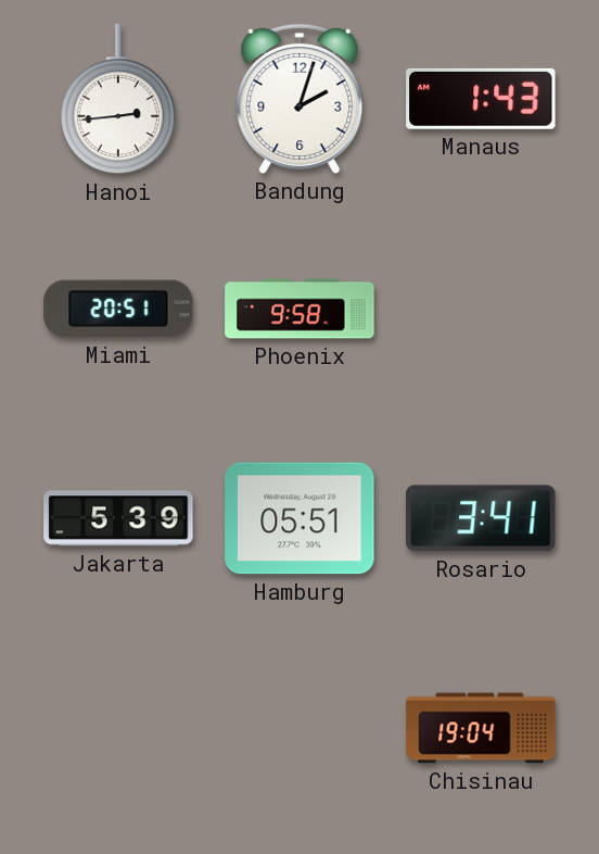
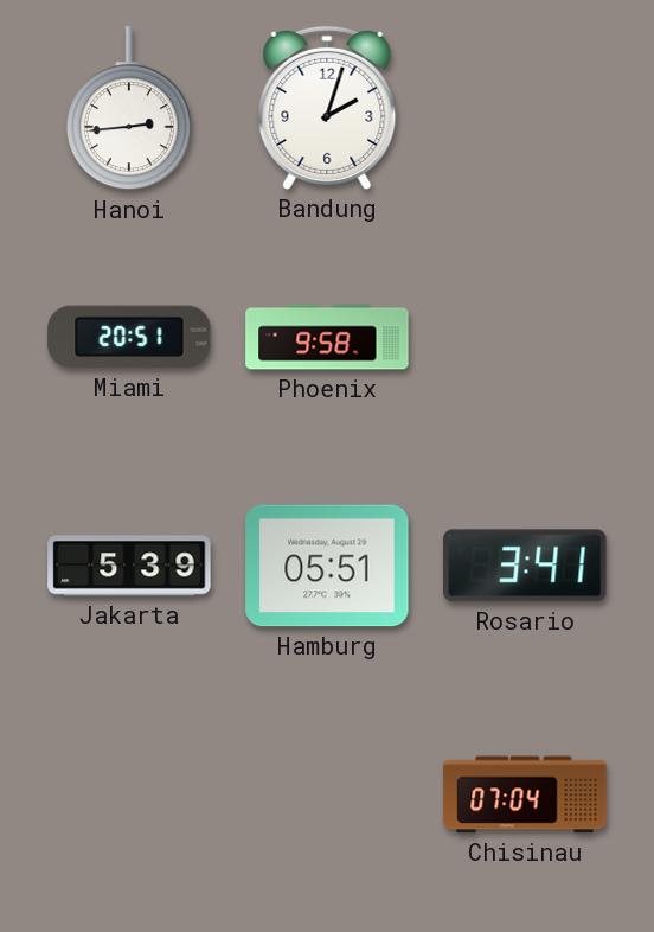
Manaus: 1:43 -> none (481, 99)
Chisinau: 19:04 -> 07:04 (525, 794)
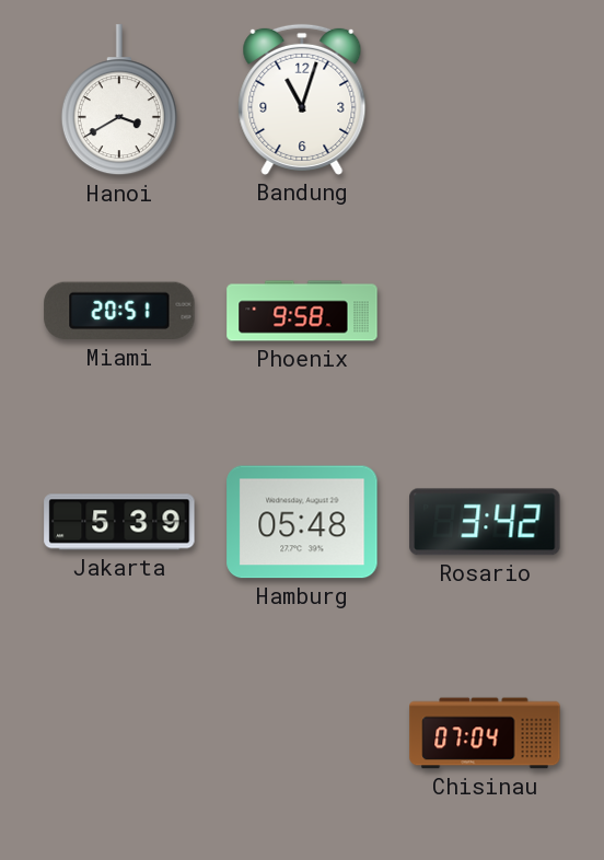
Hanoi: 2:44 -> 3:40 (119, 101)
Bandung: 2:03 -> 11:03 (302, 100)
Hamburg: 05:51 -> 05:48 (302, 522)
Rosario: 3:41 -> 3:42 (485, 522)
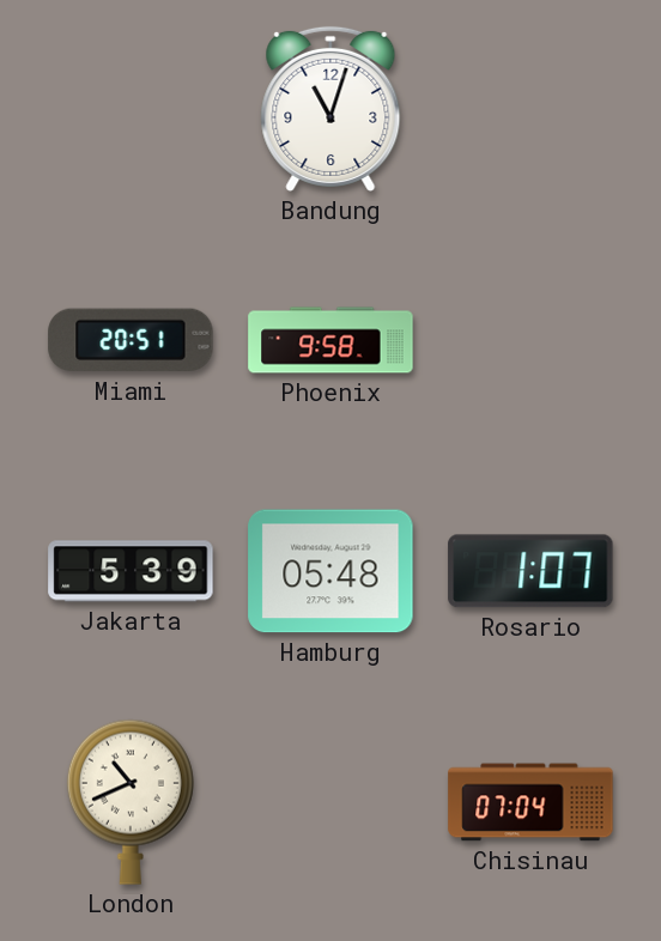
Hanoi: 3:40 -> none (119, 101)
Rosario: 3:42 -> 1:07 (530, 571)
London: none -> 10:41 (131, 802)
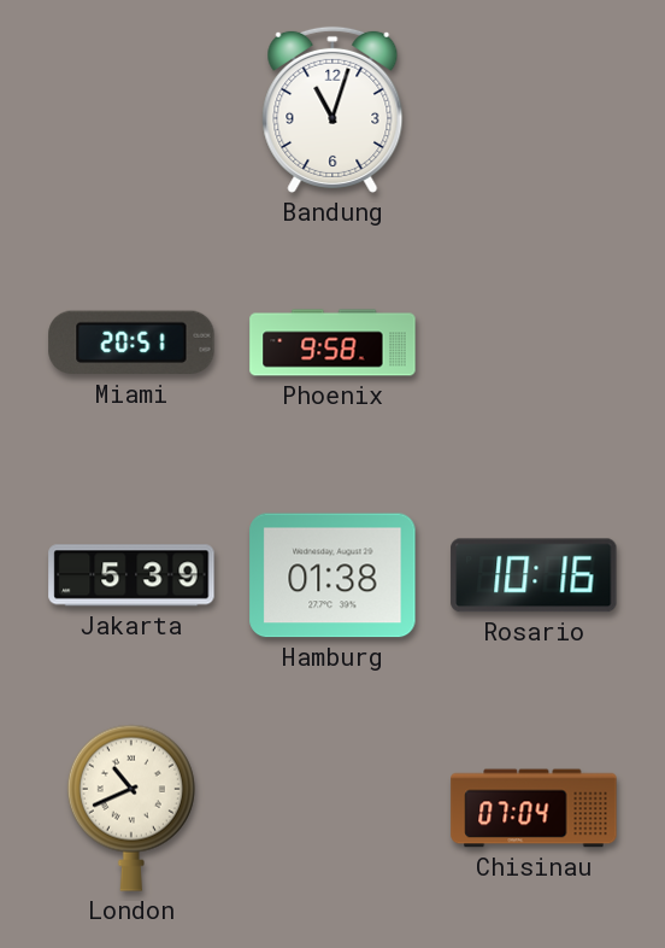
Hamburg: 05:48 -> 01:38 (332, 575)
Rosario: 1:07 -> 10:16 (534, 575)
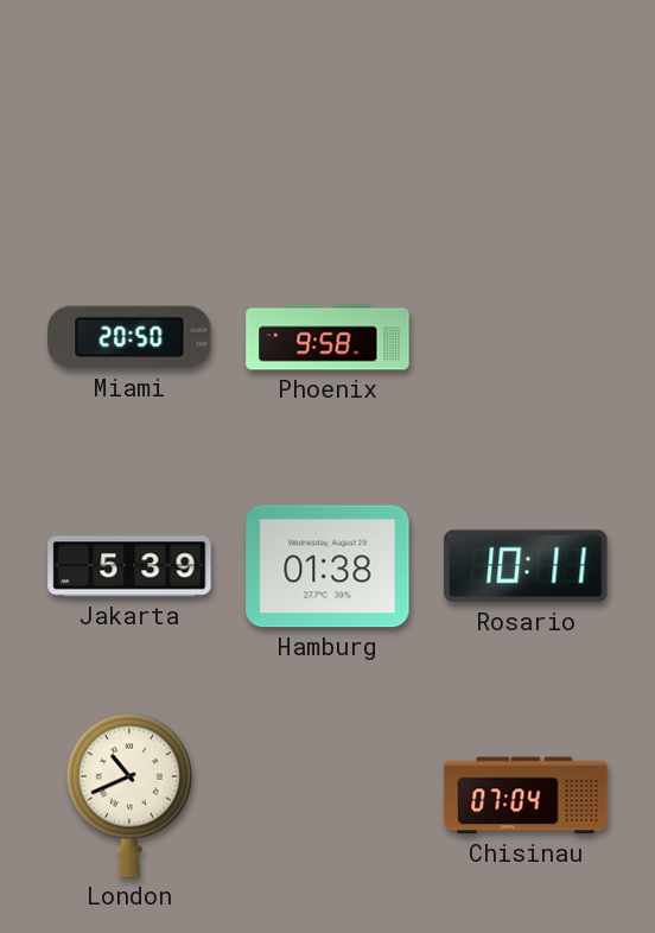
Bandung: 11:03 -> none (332, 110)
Miami: 20:51 -> 20:50 (129, 337)
Rosario: 10:16 -> 10:11 (526, 566)
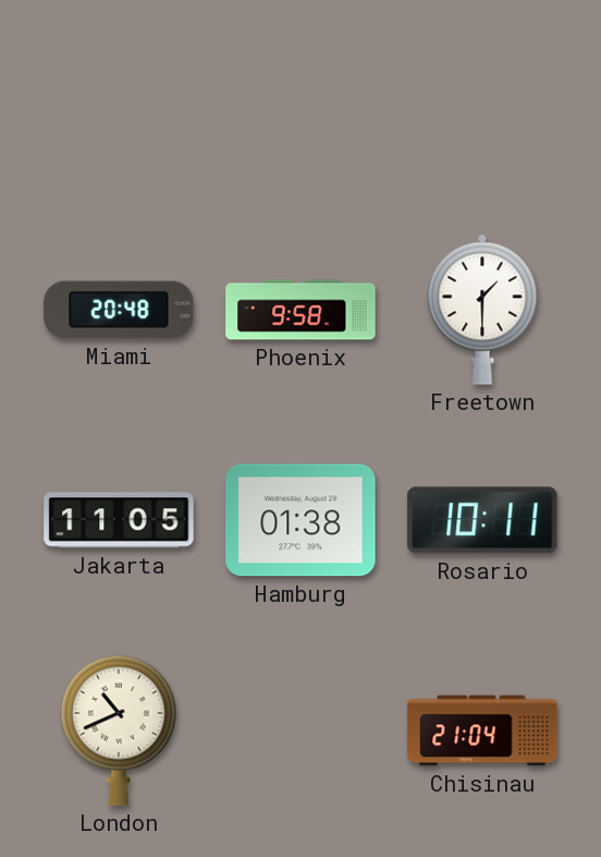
Miami: 20:50 -> 20:48 (119, 310)
Freetown: none -> 1:30 (482, 310)
Jakarta: 5:39 -> 11:05 (119, 520)
Chisinau: 07:04 -> 21:04 (482, 731)
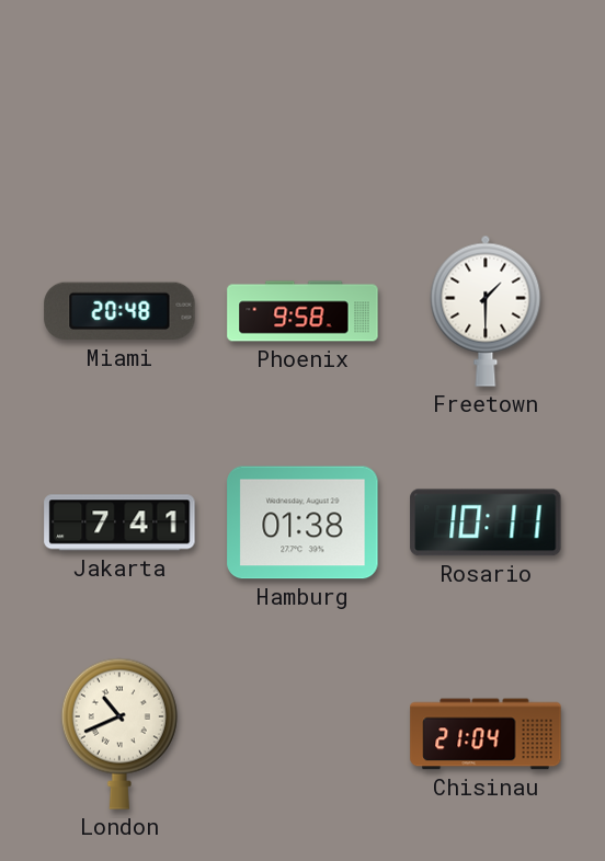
Jakarta: 11:05 -> 7:41 (119, 523)
